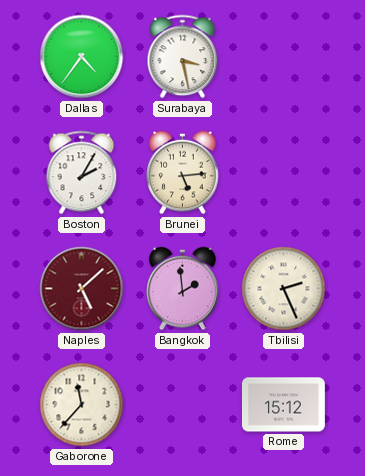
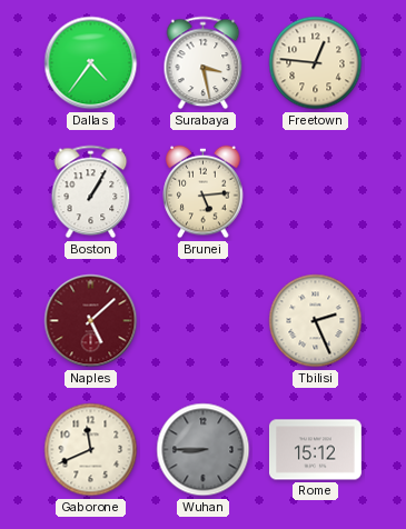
Freetown: none -> 12:46 (316, 63)
Boston: 2:05 -> 1:05 (91, 192)
Bangkok: 1:59 -> none (183, 289)
Gaborone: 11:37 -> 11:41 (91, 450)
Wuhan: none -> 8:45 (204, 450)
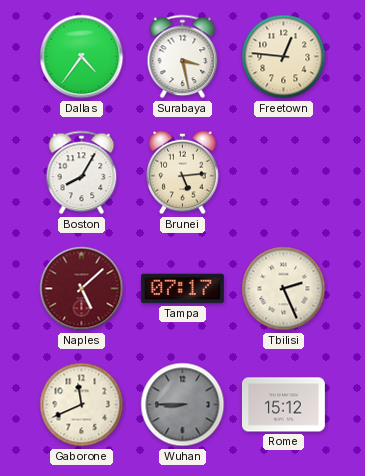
Boston: 1:05 -> 8:05 (82, 173)
Tampa: none -> 07:17 (182, 289)
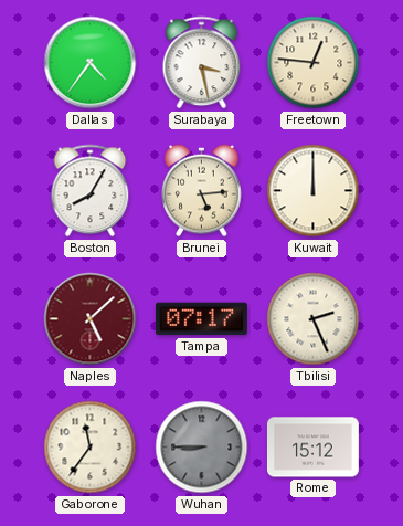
Kuwait: none -> 12:00 (314, 191)
Gaborone: 11:41 -> 11:36 (91, 448)
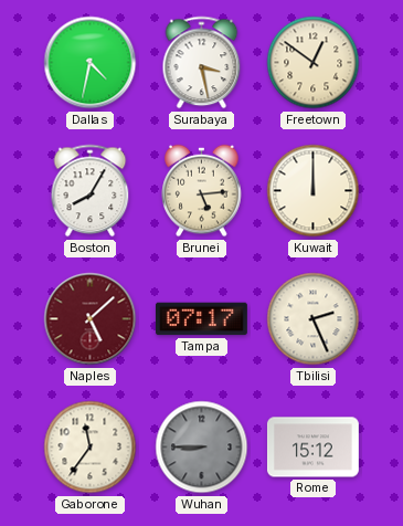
Dallas: 4:36 -> 4:32 (91, 63)
Freetown: 12:46 -> 12:51 (314, 63)
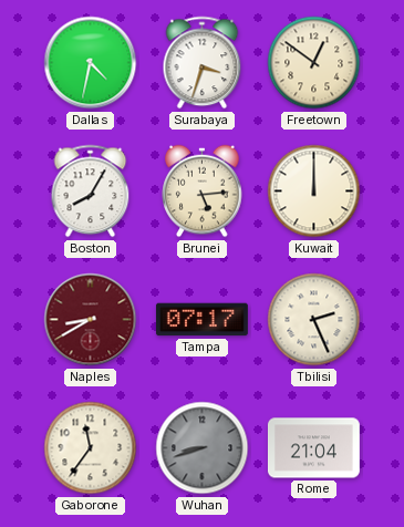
Surabaya: 3:28 -> 3:33 (203, 63)
Naples: 5:08 -> 8:40 (91, 320)
Wuhan: 8:45 -> 8:42 (203, 448)
Rome: 15:12 -> 21:04 (313, 448)
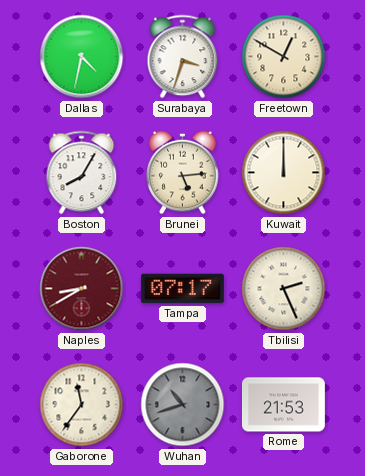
Freetown: 12:51 -> 12:50 (284, 57)
Wuhan: 8:42 -> 10:42 (183, 405)
Rome: 21:04 -> 21:53 (283, 405)
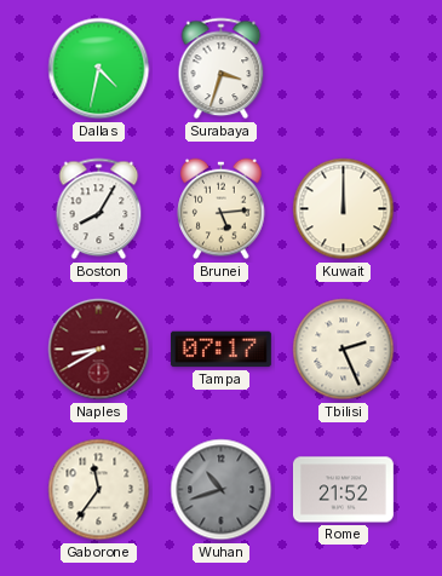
Freetown: 12:50 -> none (284, 57)
Rome: 21:53 -> 21:52 (343, 490)
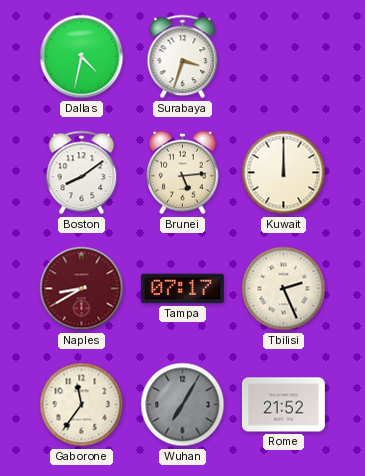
Boston: 8:05 -> 8:09 (82, 173)
Wuhan: 10:42 -> 7:05 (183, 405)
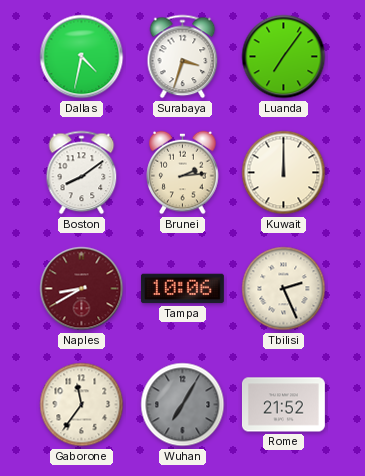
Luanda: none -> 7:06 (284, 57)
Brunei: 5:14 -> 2:14 (183, 173)
Tampa: 07:17 -> 10:06 (182, 289)
